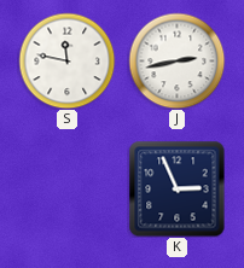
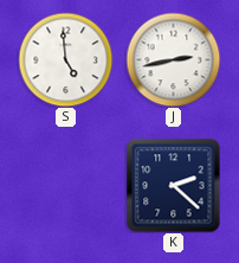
S: 11:47 -> 4:59 (65, 59)
K: 2:56 -> 2:22 (173, 185)
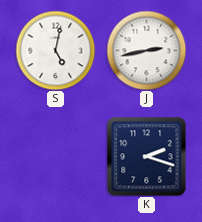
S: 4:59 -> 5:02 (55, 50)
K: 2:22 -> 2:18 (146, 156)
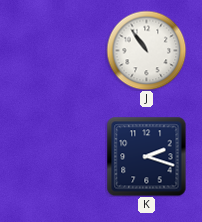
S: 5:02 -> none (55, 50)
J: 2:43 -> 10:54 (146, 50)
